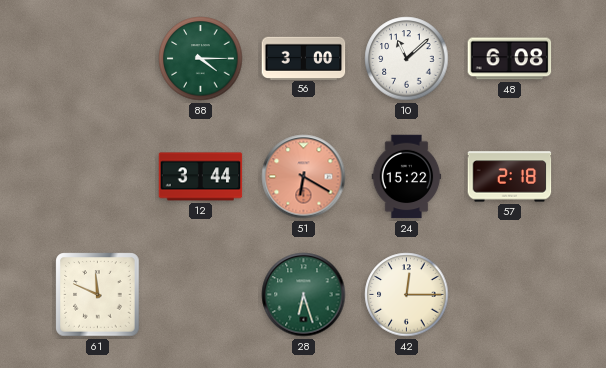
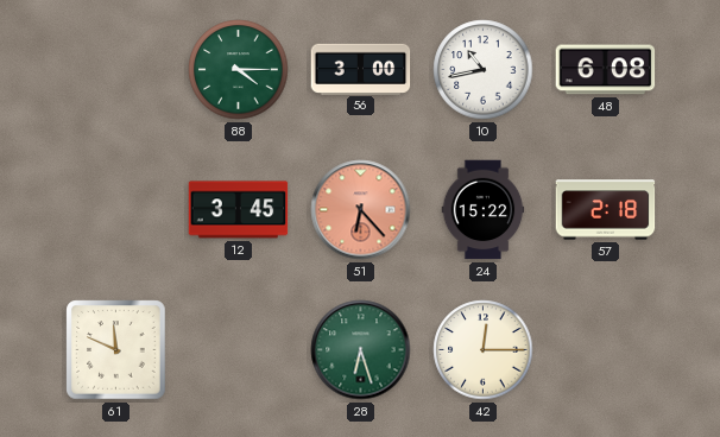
10: 11:08 -> 10:43 (484, 70)
12: 3:44 -> 3:45 (239, 210)
51: 6:20 -> 6:23 (361, 210)
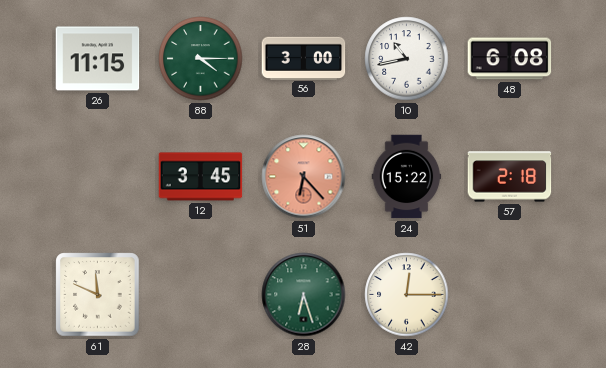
26: none -> 11:15 (98, 59)
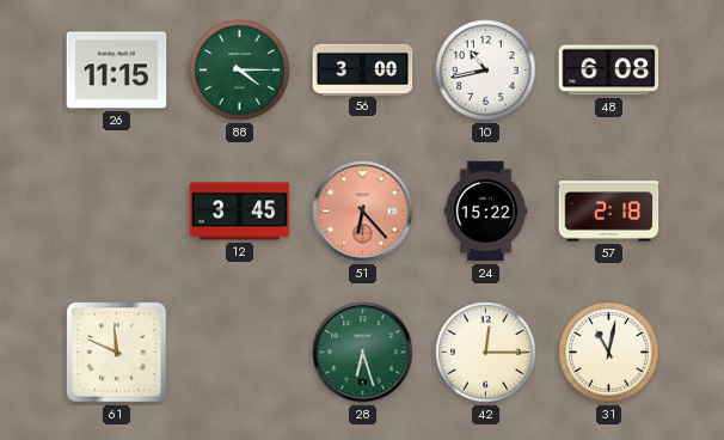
31: none -> 11:02 (609, 353)
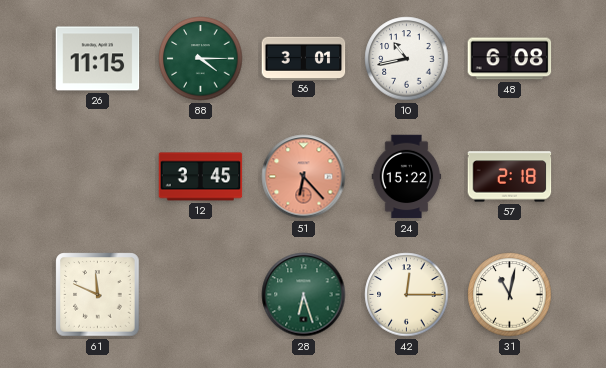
56: 3:00 -> 3:01 (304, 58)
